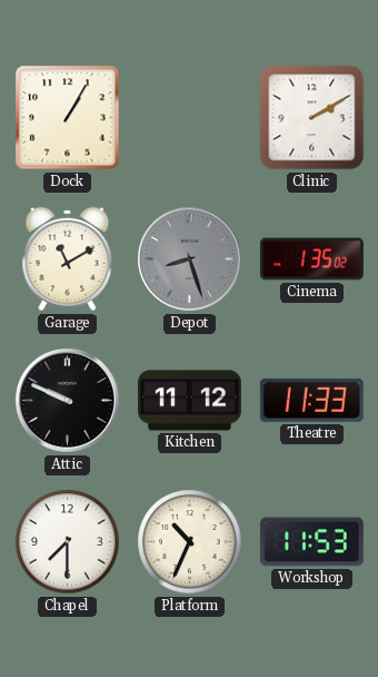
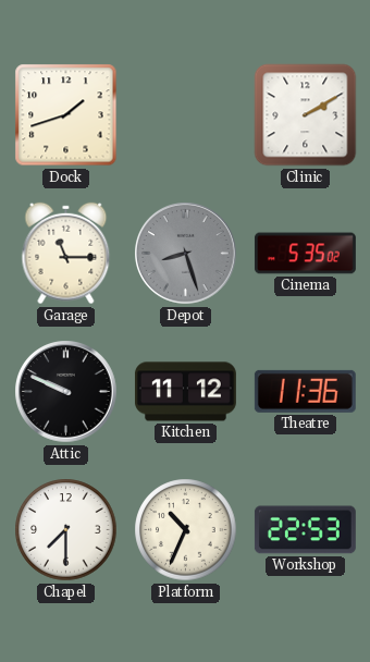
Dock: 1:05 -> 1:42 (66, 115)
Garage: 11:10 -> 11:15 (66, 254)
Cinema: 1:35 -> 5:35 (305, 254)
Theatre: 11:33 -> 11:36 (305, 391)
Workshop: 11:53 -> 22:53 (305, 530)
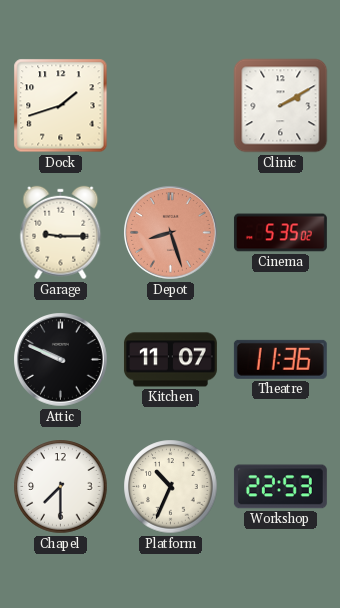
Garage: 11:15 -> 9:15 (61, 233)
Depot dial: grey -> salmon (171, 233)
Kitchen: 11:12 -> 11:07 (170, 360)
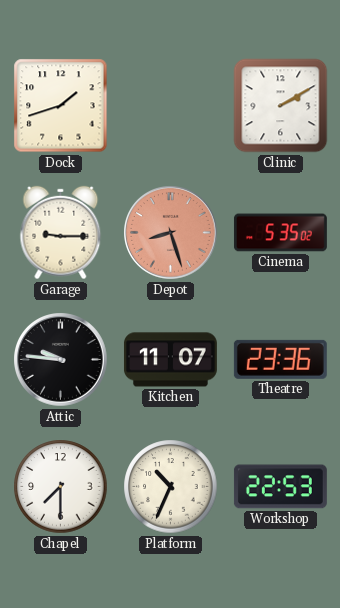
Attic: 9:49 -> 9:46 (61, 360)
Theatre: 11:36 -> 23:36 (280, 359)
